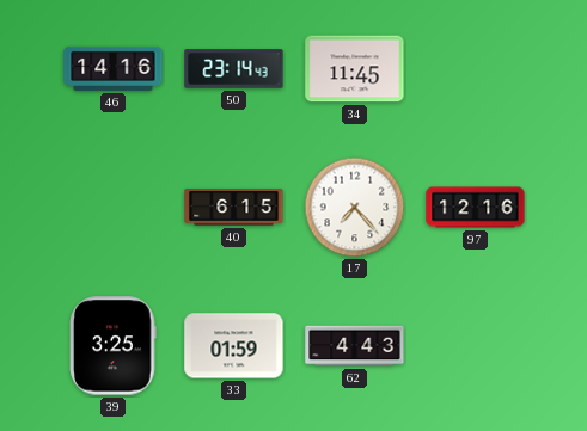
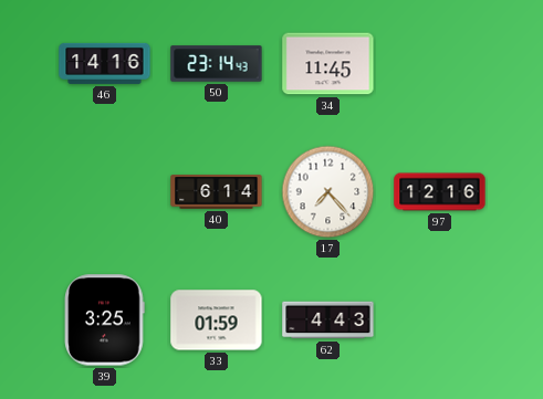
40: 6:15 -> 6:14 (217, 192)
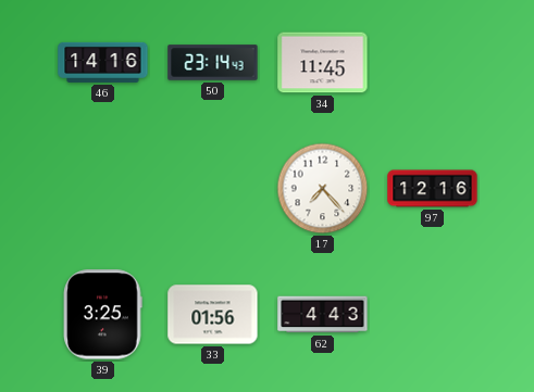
40: 6:14 -> none (217, 192)
33: 01:59 -> 01:56 (213, 315)
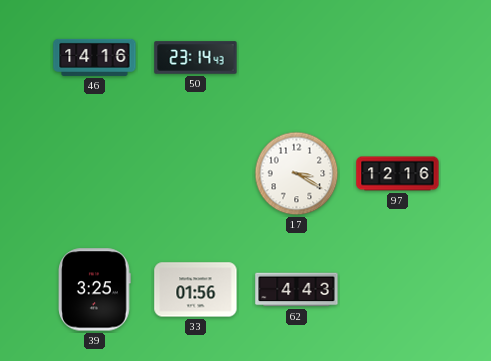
34: 11:45 -> none (323, 63)
17: 7:23 -> 3:20 (297, 174)
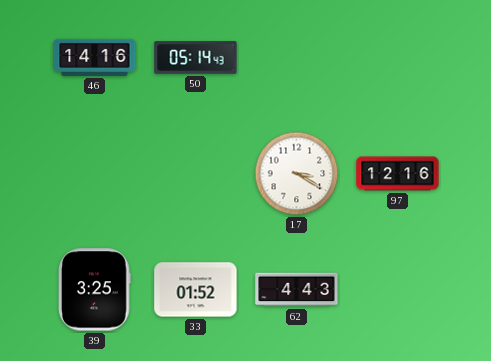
50: 23:14 -> 05:14 (196, 58)
33: 01:56 -> 01:52 (196, 290)
